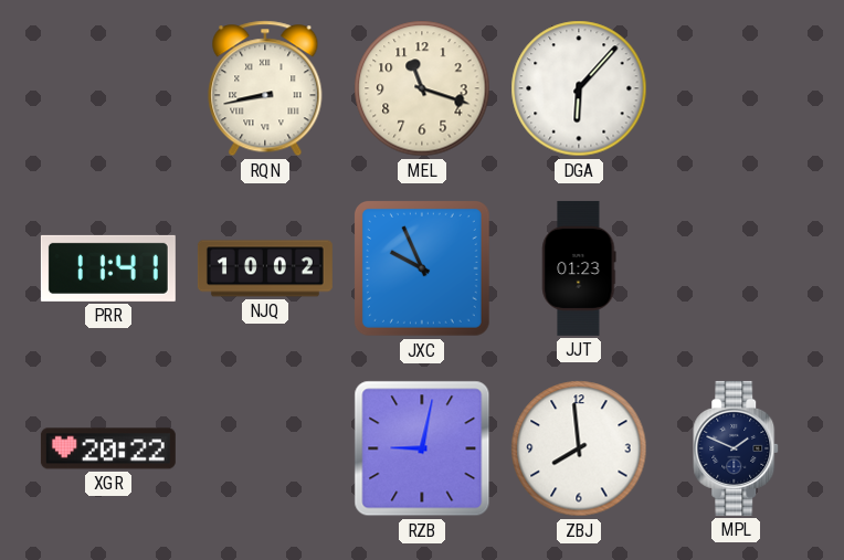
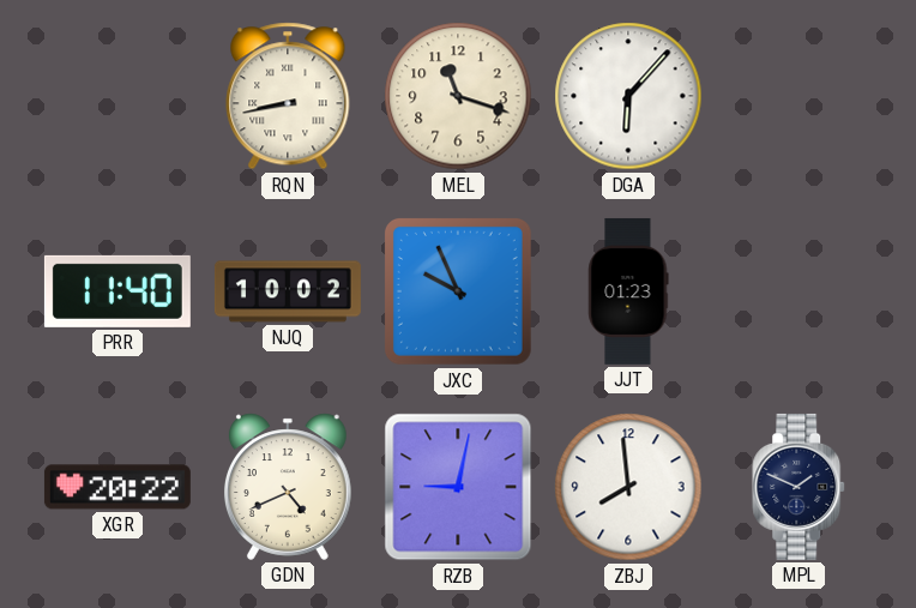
PRR: 11:41 -> 11:40 (117, 291)
GDN: none -> 4:41 (288, 487)
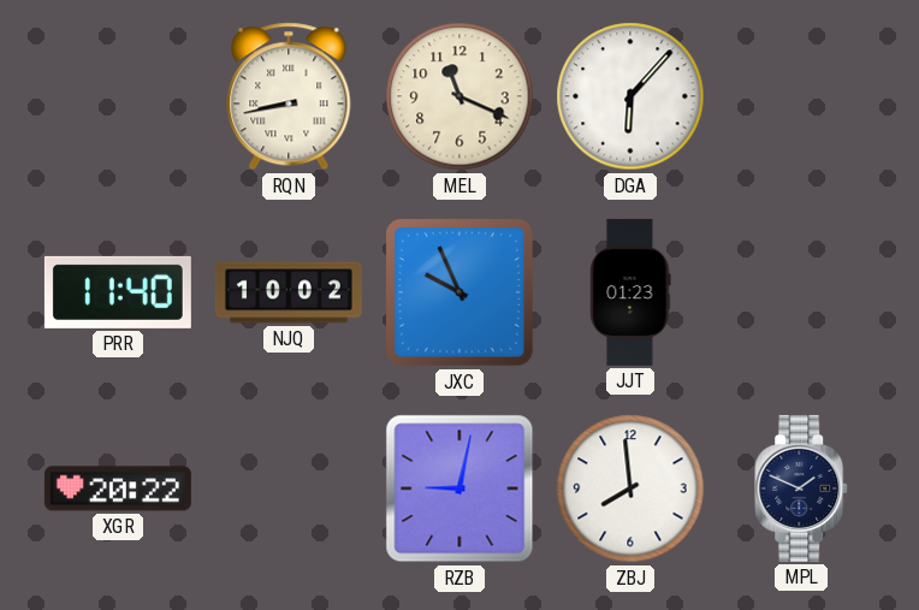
MEL: 11:18 -> 11:19 (459, 96)
GDN: 4:41 -> none (288, 487)
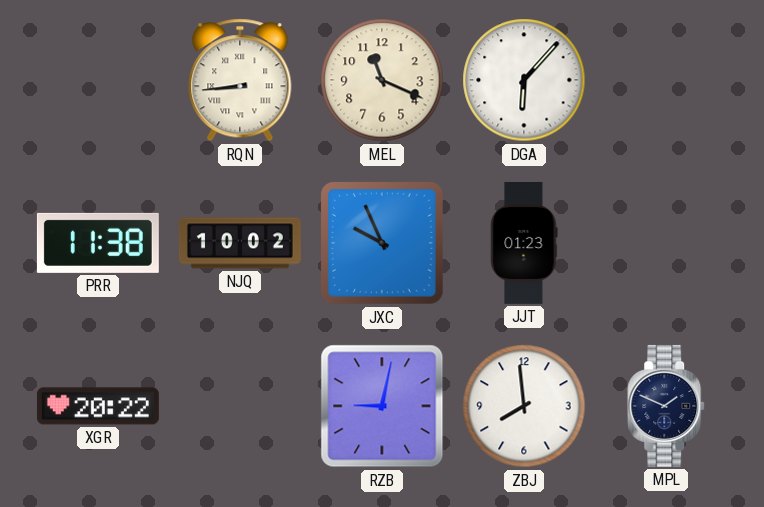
RQN: 8:43 -> 8:44 (240, 80)
PRR: 11:40 -> 11:38 (98, 243)
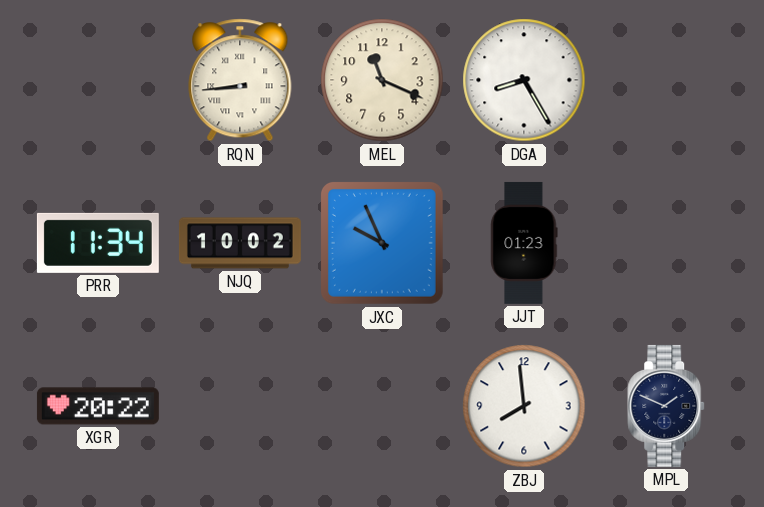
DGA: 6:07 -> 8:25 (524, 80)
PRR: 11:38 -> 11:34 (98, 243)
RZB: 9:02 -> none (382, 406)
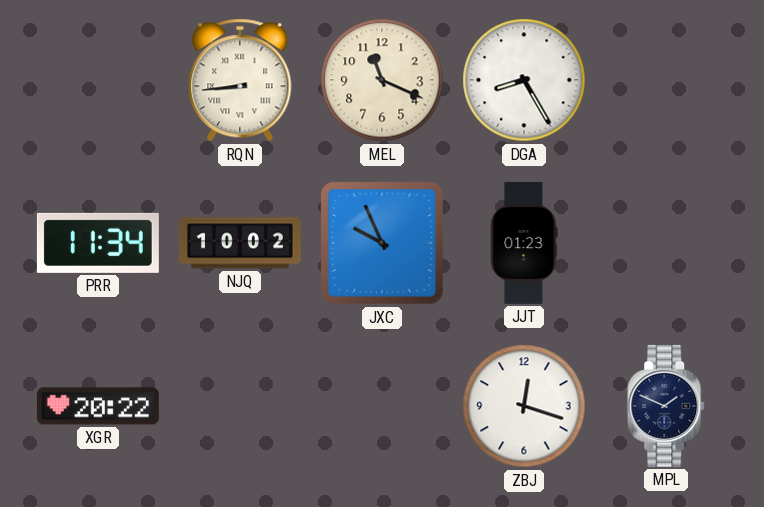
ZBJ: 7:59 -> 12:18 (524, 406)
